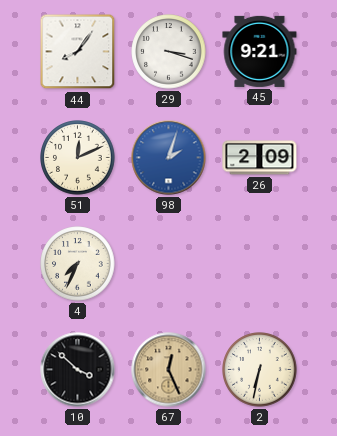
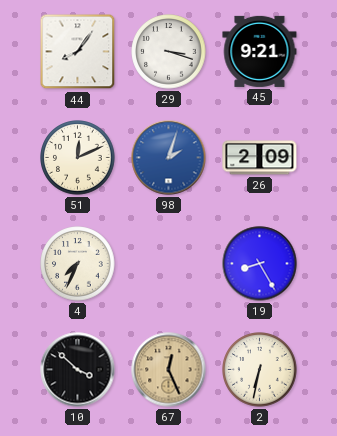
19: none -> 8:25 (260, 264)
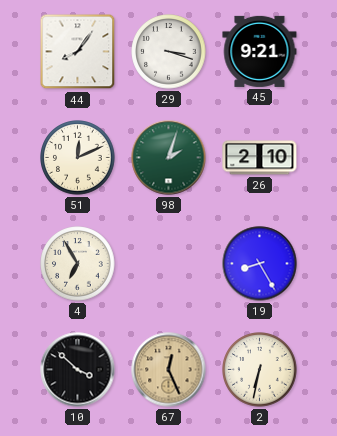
98 dial: blue -> green (169, 158)
26: 2:09 -> 2:10 (260, 158)
4: 7:34 -> 6:55 (78, 264)
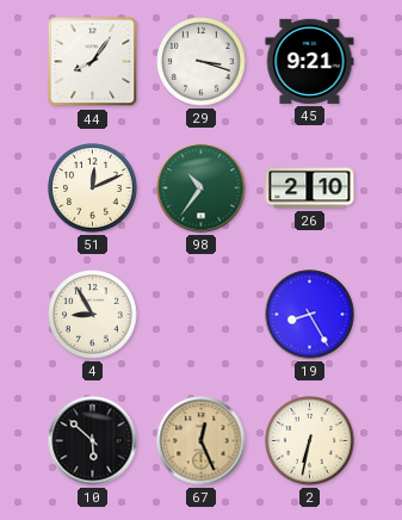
98: 2:03 -> 10:36 (202, 188)
4: 6:55 -> 8:55 (93, 315)
10: 3:52 -> 5:52 (93, 441)
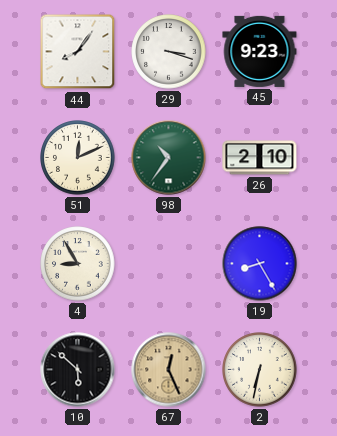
45: 9:21 -> 9:23 (260, 51)
